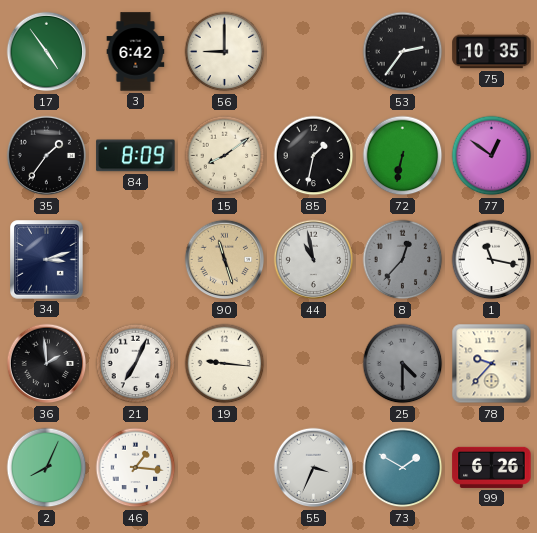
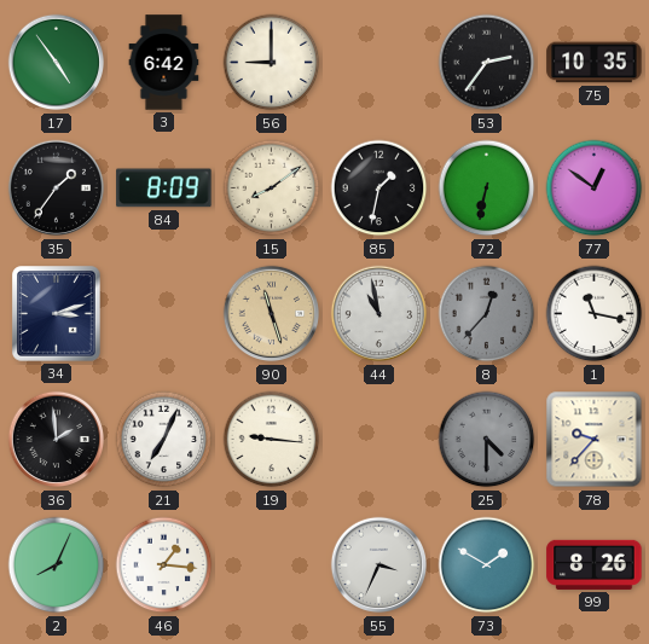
99: 6:26 -> 8:26 (595, 564)
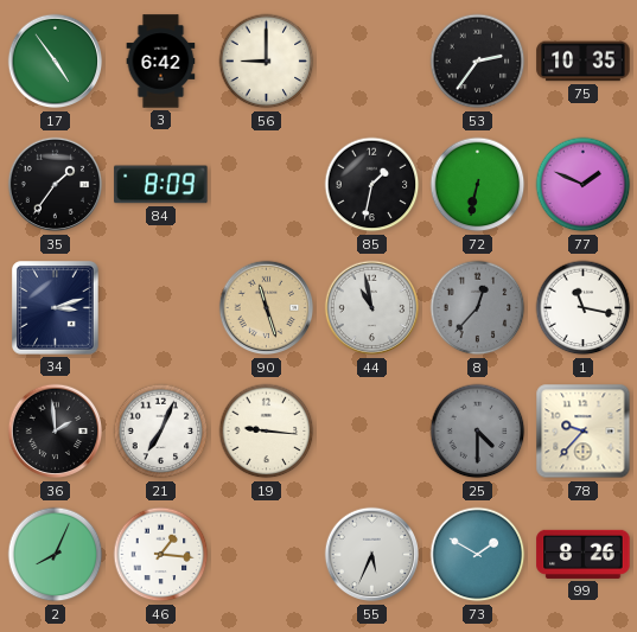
15: 8:09 -> none (272, 188)
77: 12:51 -> 1:49 (584, 185)
55: 3:34 -> 5:34 (372, 555)
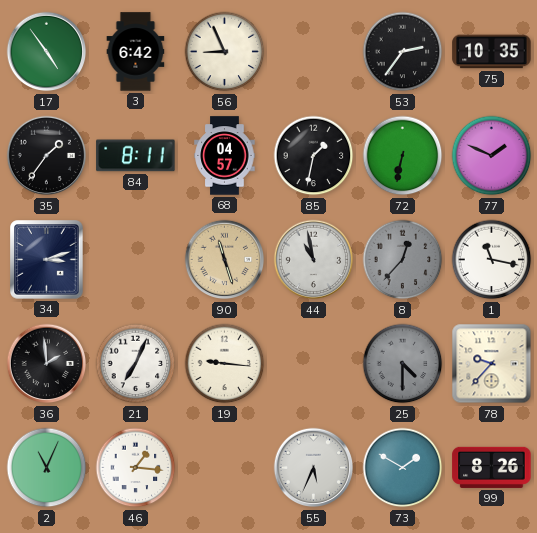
56: 9:00 -> 8:56 (225, 52)
84: 8:09 -> 8:11 (136, 156)
68: none -> 04:57 (225, 156)
2: 8:04 -> 11:04 (47, 468)
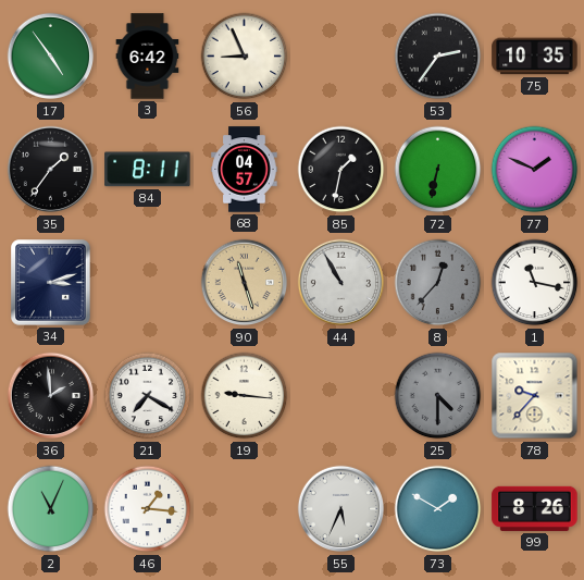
44: 10:58 -> 10:55 (341, 283)
21: 7:04 -> 7:20 (148, 396)
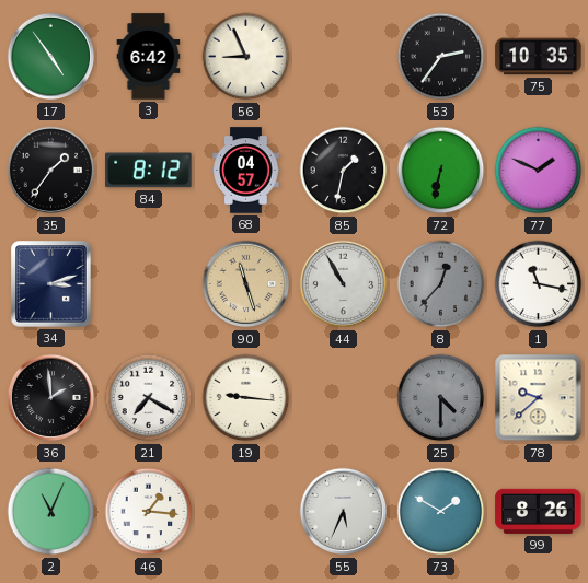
84: 8:11 -> 8:12 (149, 171)
78: 9:37 -> 9:38 (539, 398)
